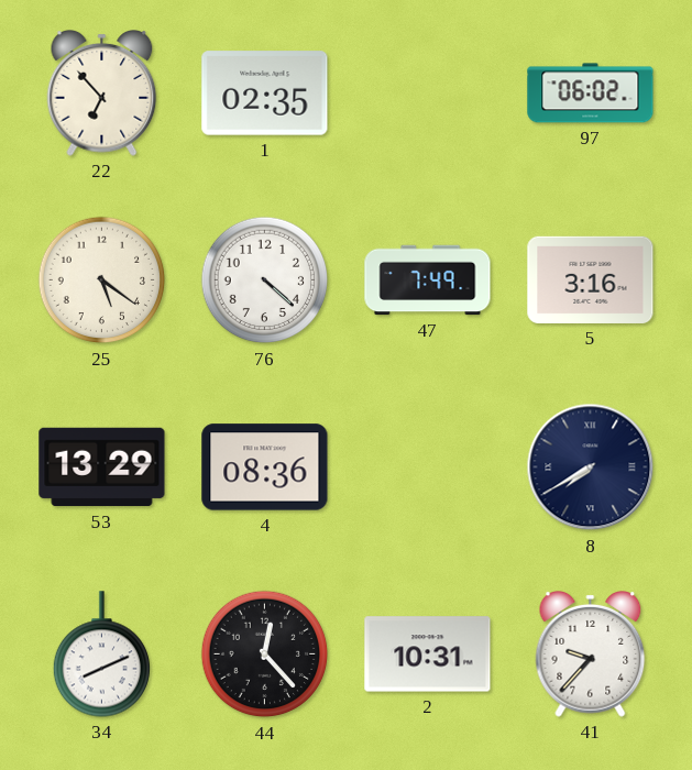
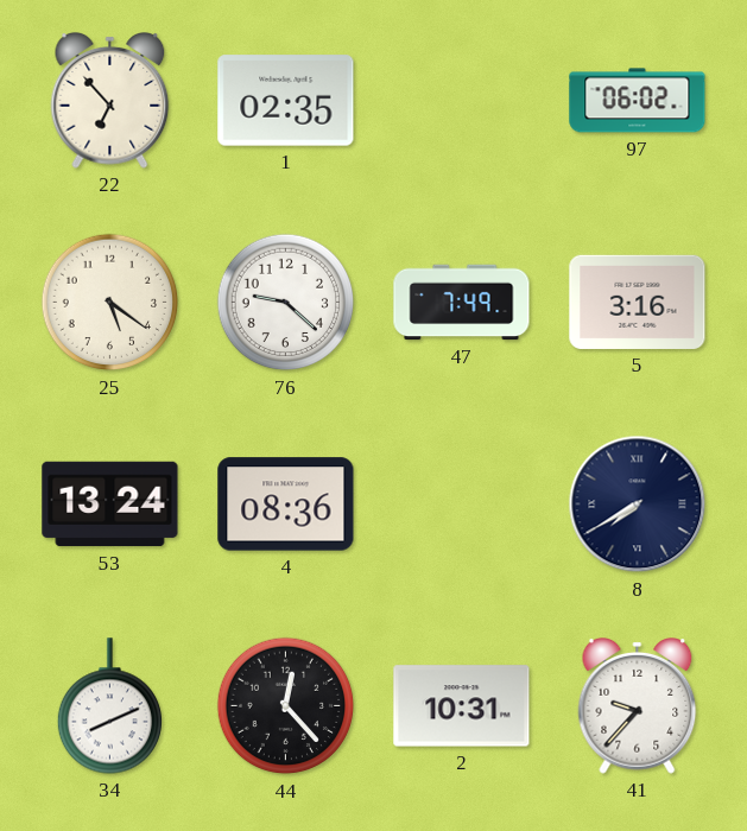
76: 4:22 -> 9:22 (286, 303)
53: 13:29 -> 13:24 (110, 505)
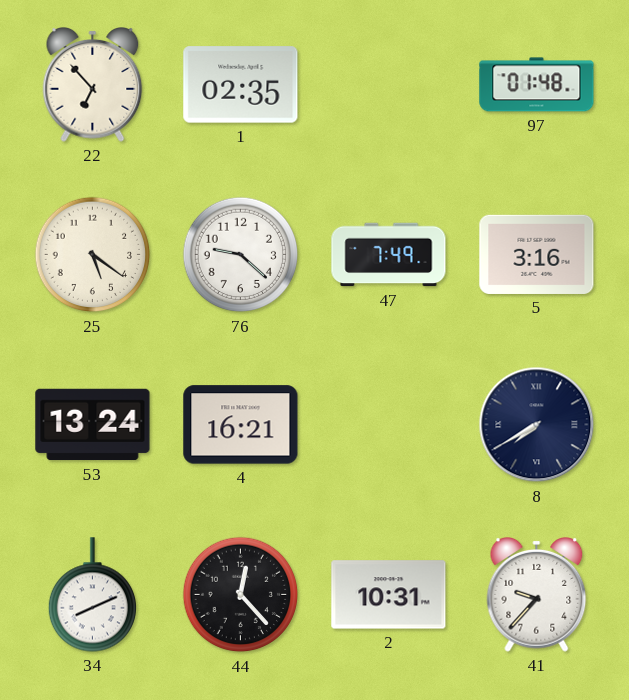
97: 06:02 -> 01:48 (537, 85)
4: 08:36 -> 16:21 (241, 425)
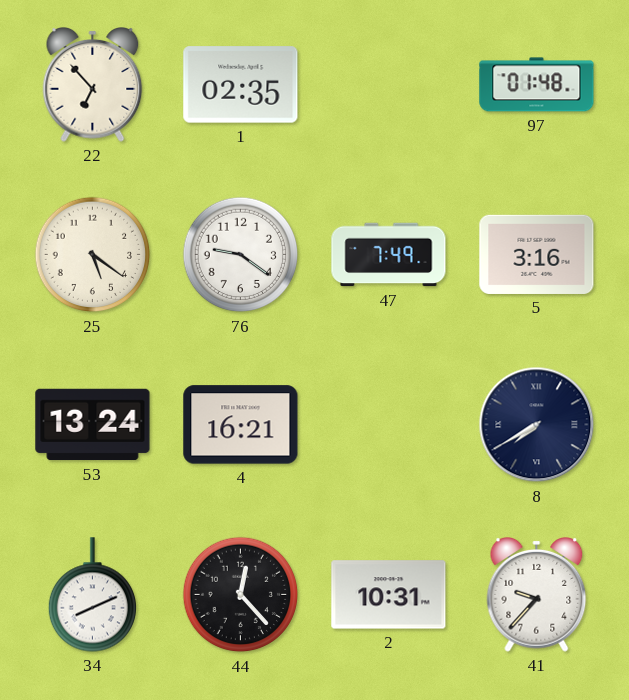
76: 9:22 -> 9:21 (241, 255)
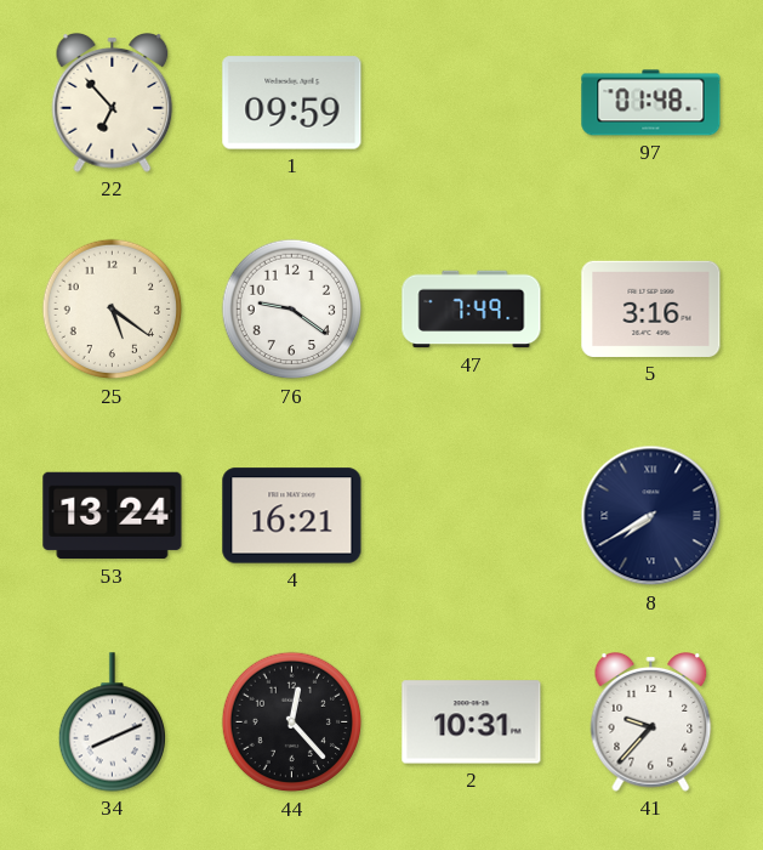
1: 02:35 -> 09:59 (292, 103)
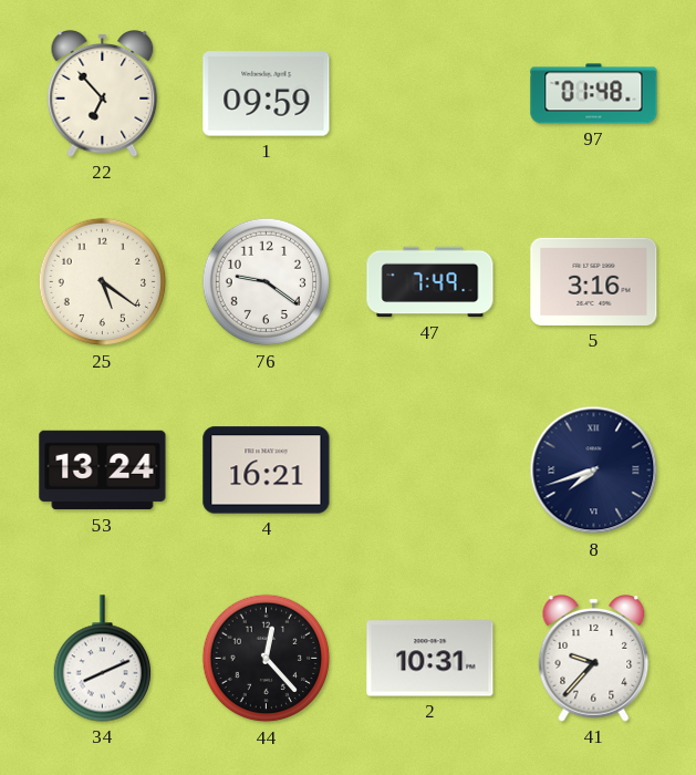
8: 7:40 -> 7:42 (594, 471)
